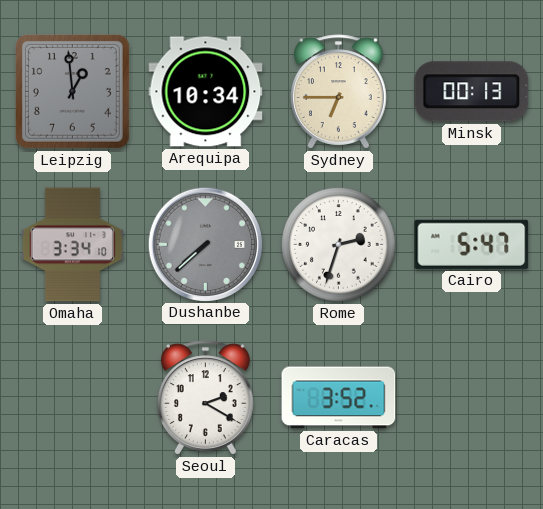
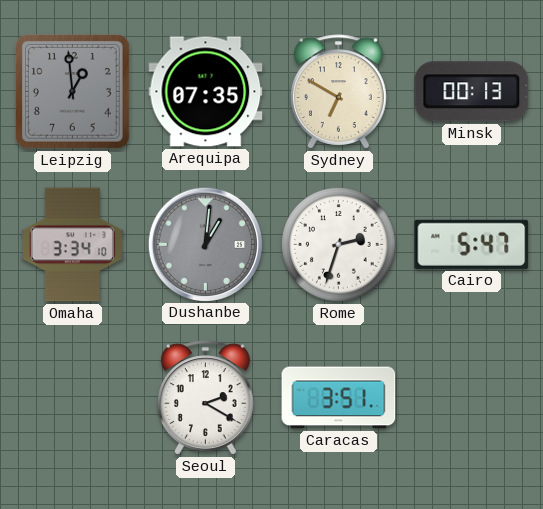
Arequipa: 10:34 -> 07:35 (206, 92)
Sydney: 6:45 -> 6:50 (338, 92)
Dushanbe: 7:38 -> 1:01 (205, 244)
Caracas: 3:52 -> 3:51 (339, 398)
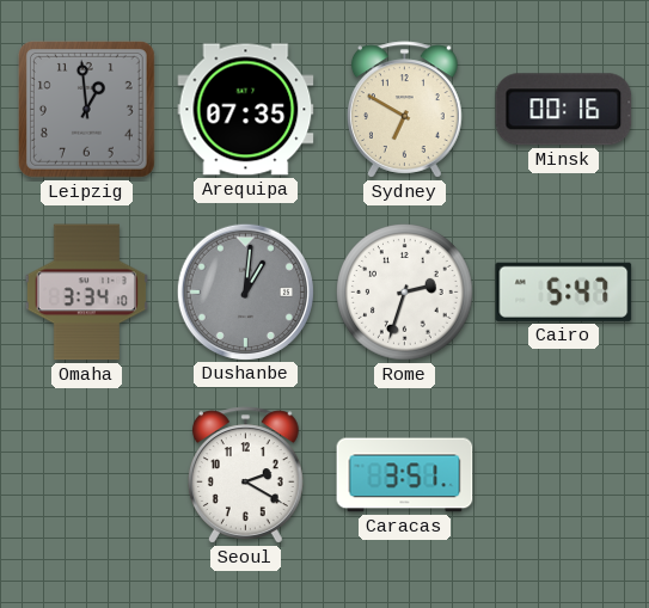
Minsk: 00:13 -> 00:16 (564, 110)
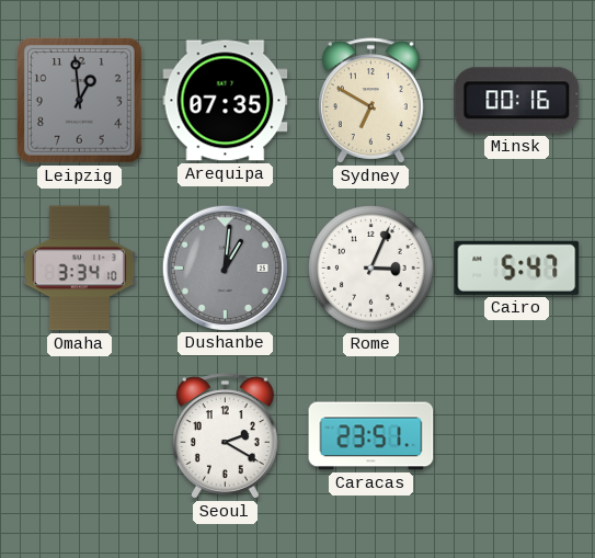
Rome: 2:33 -> 3:04 (371, 269)
Caracas: 3:51 -> 23:51 (371, 436)
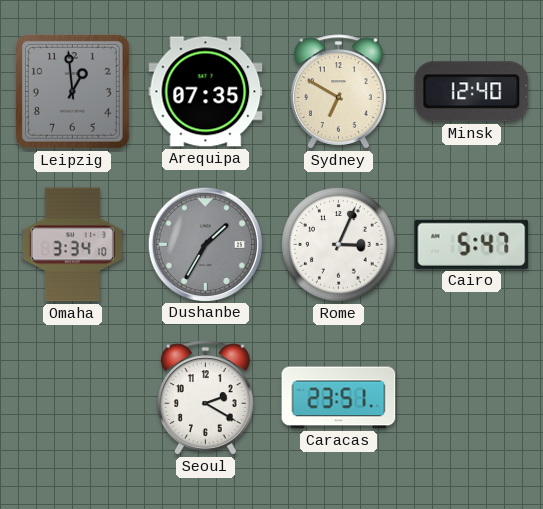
Minsk: 00:16 -> 12:40 (472, 92)
Dushanbe: 1:01 -> 1:35 (205, 244)
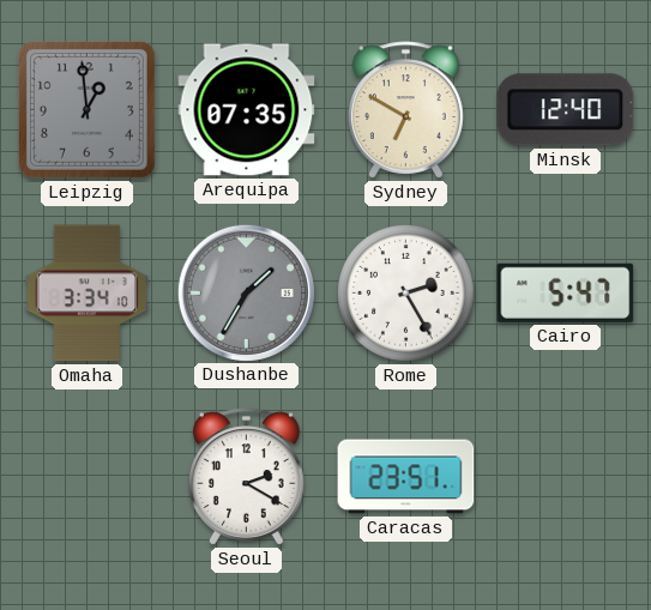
Rome: 3:04 -> 2:25 (406, 294)
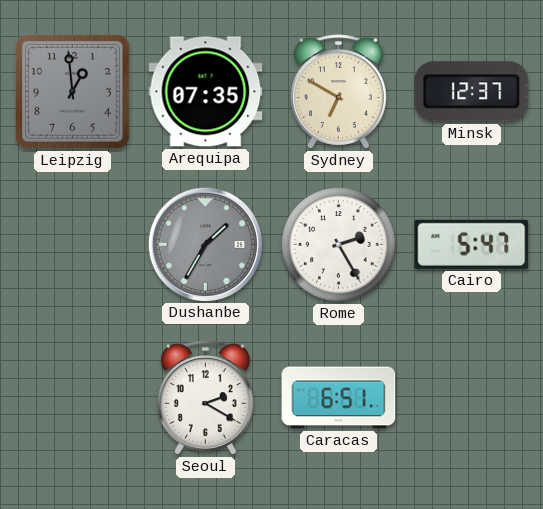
Minsk: 12:40 -> 12:37 (472, 92)
Omaha: 3:34 -> none (86, 294)
Caracas: 23:51 -> 6:51 (339, 398)
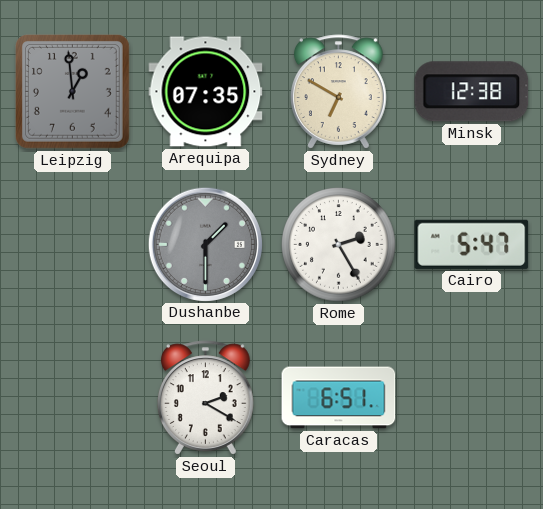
Minsk: 12:37 -> 12:38 (472, 92)
Dushanbe: 1:35 -> 1:30 (205, 244)
